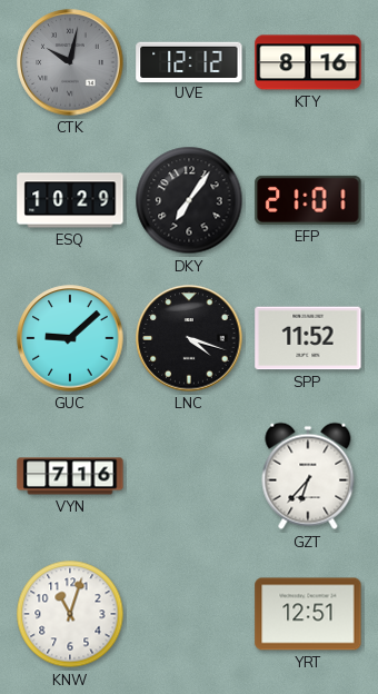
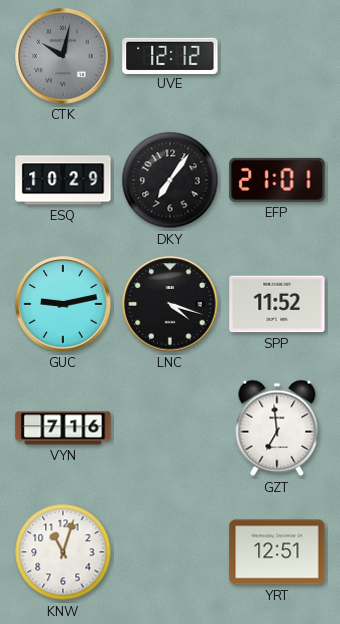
KTY: 8:16 -> none (308, 62)
GUC: 9:08 -> 9:13 (63, 304)
GZT: 6:37 -> 6:59 (277, 428)
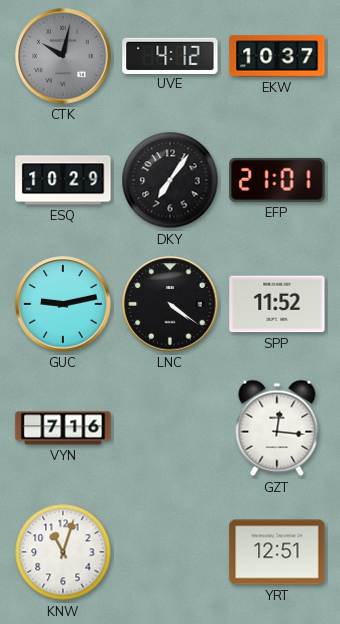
UVE: 12:12 -> 4:12 (170, 55)
EKW: none -> 10:37 (277, 56)
LNC: 4:18 -> 4:21 (170, 304)
GZT: 6:59 -> 12:16 (277, 428)
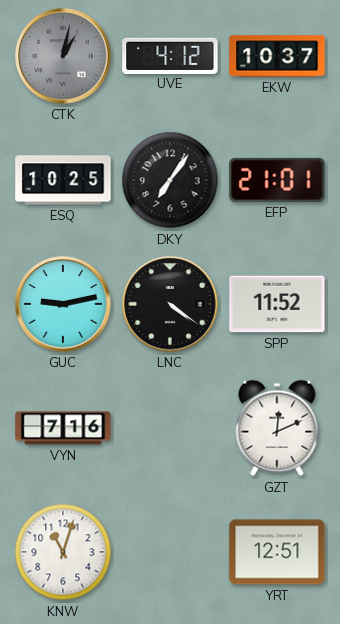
CTK: 10:02 -> 1:02 (63, 56)
ESQ: 10:29 -> 10:25 (63, 180)
GZT: 12:16 -> 12:11 (277, 428)
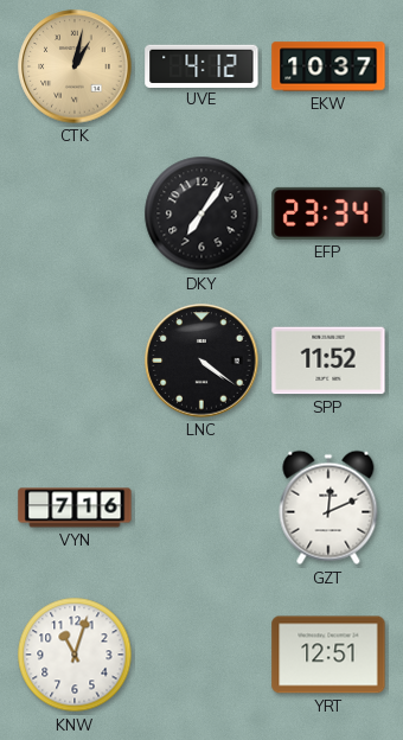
CTK dial: grey -> champagne (75, 66)
ESQ: 10:25 -> none (63, 180)
EFP: 21:01 -> 23:34 (328, 213)
GUC: 9:13 -> none (63, 304)
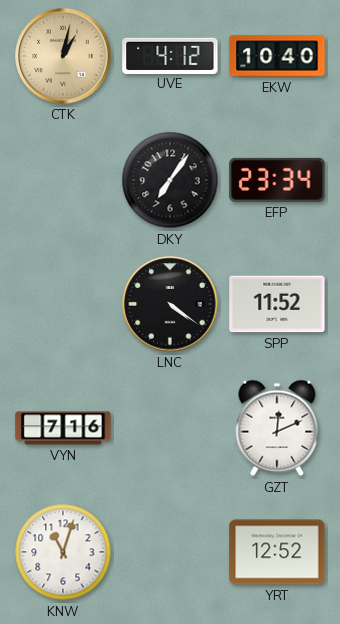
EKW: 10:37 -> 10:40 (277, 56)
YRT: 12:51 -> 12:52 (277, 552)
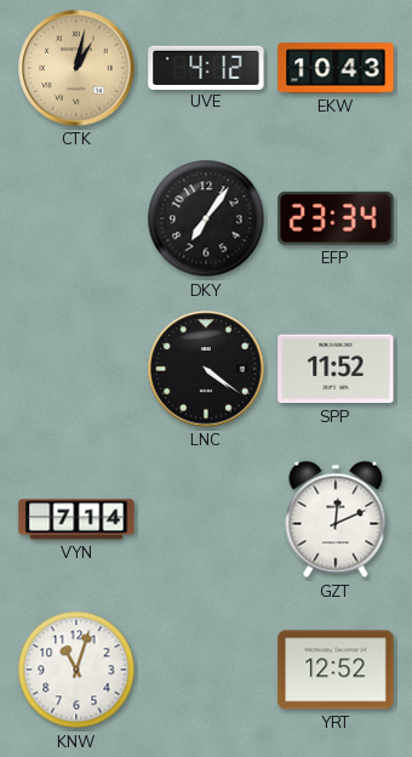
EKW: 10:40 -> 10:43 (336, 68)
VYN: 7:16 -> 7:14 (76, 519)
